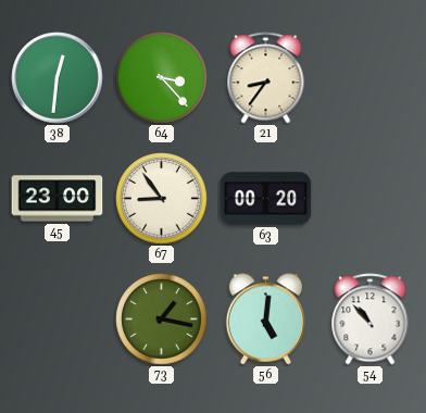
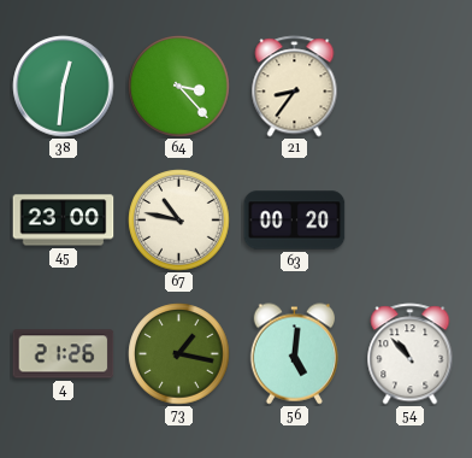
67: 8:54 -> 10:47 (179, 221)
4: none -> 21:26 (64, 354)
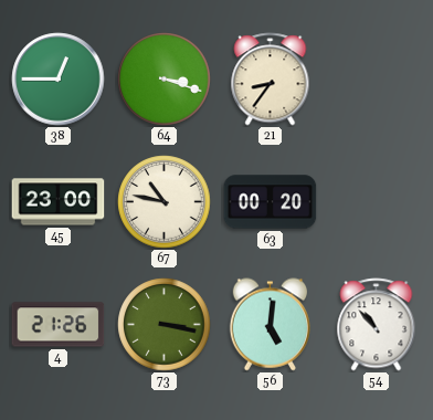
38: 12:31 -> 12:45 (59, 80)
64: 3:23 -> 3:18 (165, 80)
73: 1:17 -> 3:17 (165, 325)
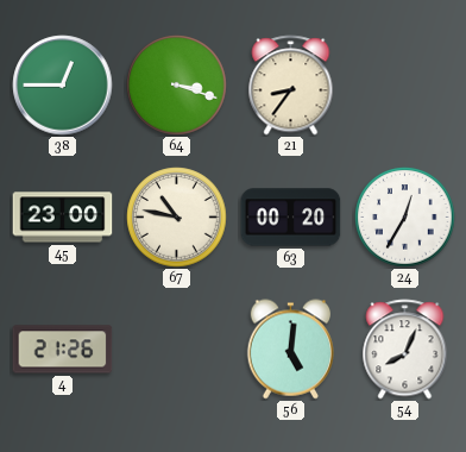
24: none -> 12:35 (405, 218)
73: 3:17 -> none (165, 325)
54: 10:53 -> 8:04 (405, 350)
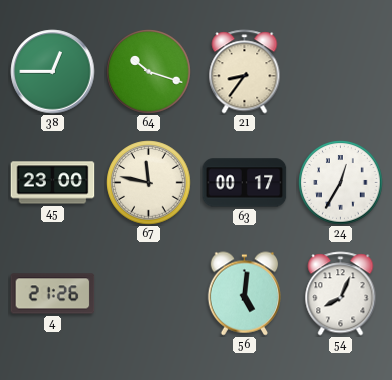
64: 3:18 -> 10:18 (149, 72)
67: 10:47 -> 11:47 (149, 183)
63: 00:20 -> 00:17 (245, 183)
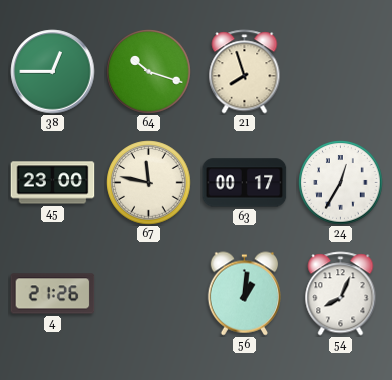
21: 8:36 -> 7:57 (245, 72)
56: 5:01 -> 1:01 (244, 294)
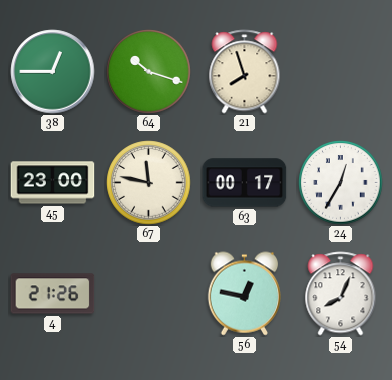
56: 1:01 -> 12:47 (244, 294)
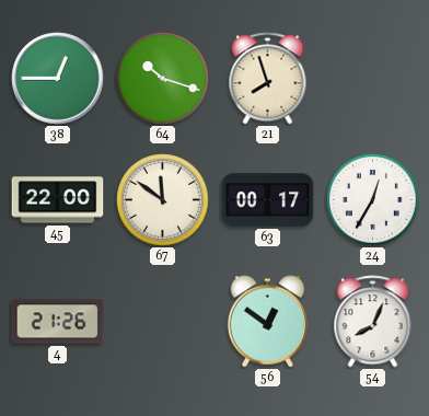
45: 23:00 -> 22:00 (58, 200)
67: 11:47 -> 11:51 (163, 200)
56: 12:47 -> 12:51 (267, 322)
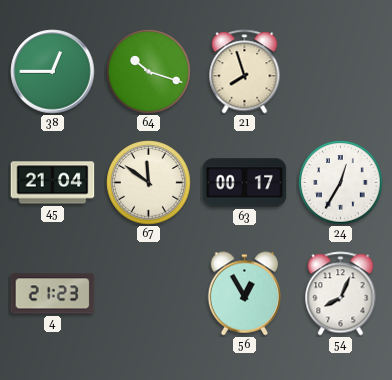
45: 22:00 -> 21:04 (53, 183)
4: 21:26 -> 21:23 (53, 294)
56: 12:51 -> 12:55 (244, 294)
